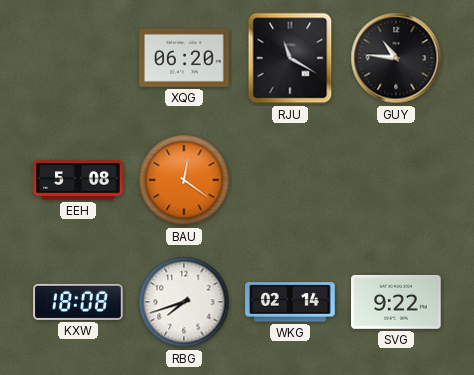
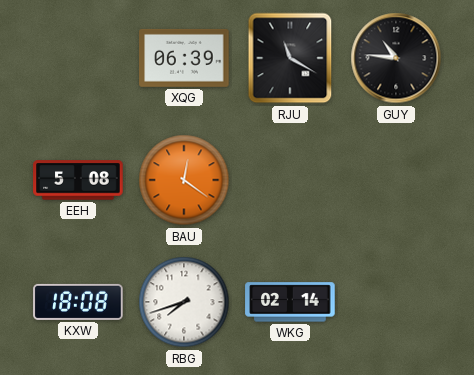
XQG: 06:20 -> 06:39 (184, 58)
SVG: 9:22 -> none (396, 302)
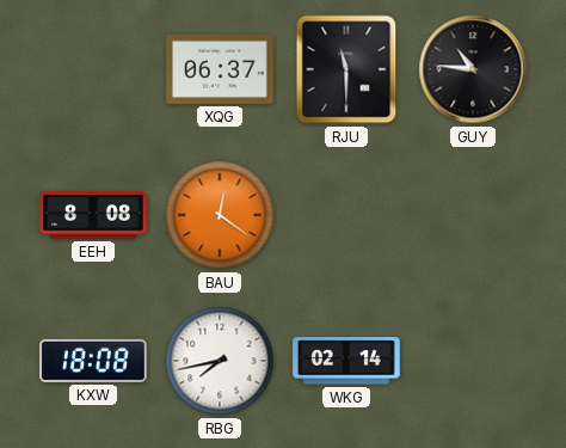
XQG: 06:39 -> 06:37 (220, 69)
RJU: 11:20 -> 11:30 (346, 69)
EEH: 5:08 -> 8:08 (93, 215)
RBG: 7:42 -> 7:43 (220, 361)
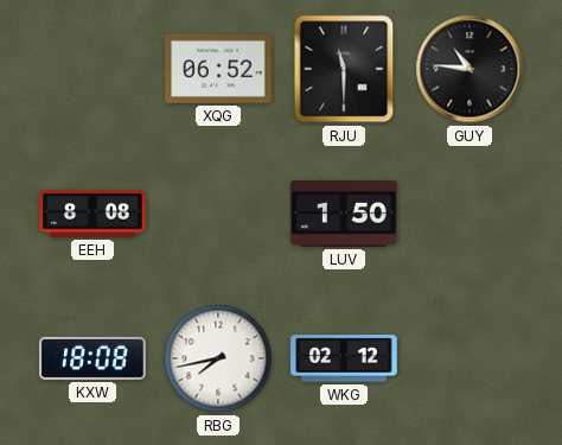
XQG: 06:37 -> 06:52 (218, 69)
BAU: 12:21 -> none (220, 215)
LUV: none -> 1:50 (344, 214)
WKG: 02:14 -> 02:12 (344, 358)
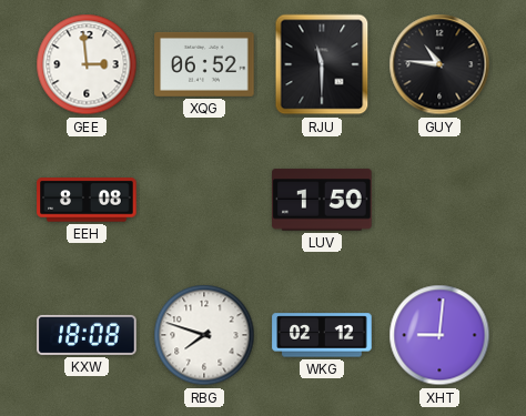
GEE: none -> 2:59 (87, 64)
RBG: 7:43 -> 7:48 (204, 335)
XHT: none -> 9:01 (439, 335)
